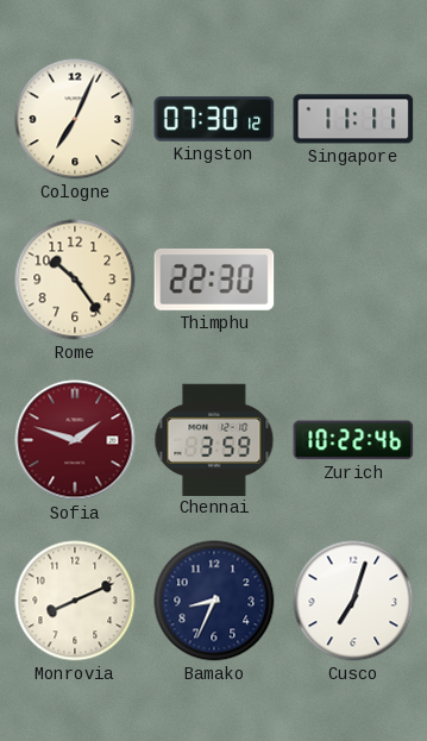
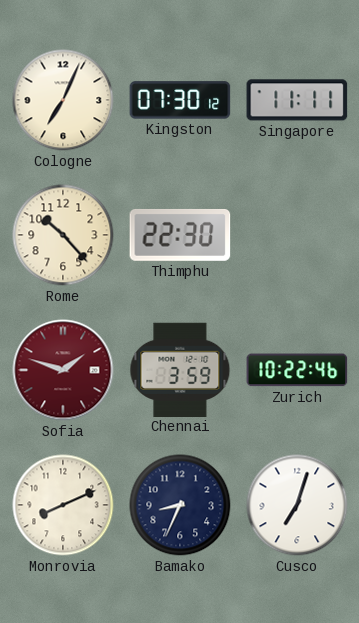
Rome: 10:24 -> 10:23 (63, 235)
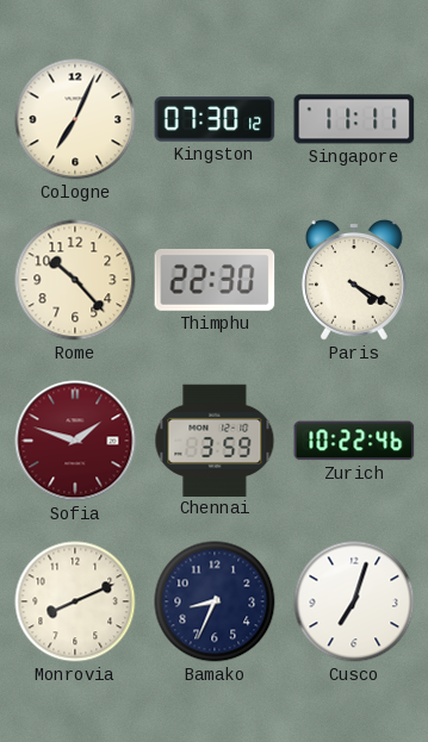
Paris: none -> 4:20 (354, 281)
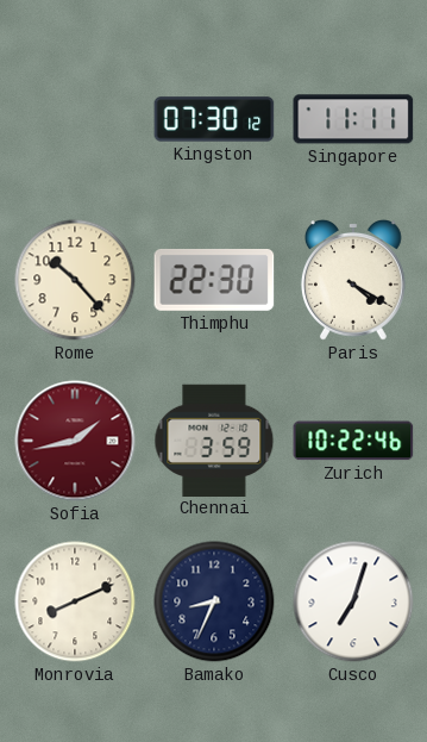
Cologne: 7:04 -> none (75, 119)
Sofia: 1:48 -> 1:43 (75, 441)
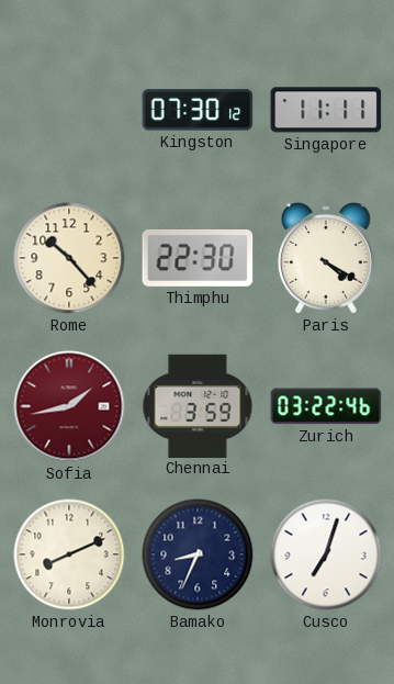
Zurich: 10:22 -> 03:22 (326, 406)
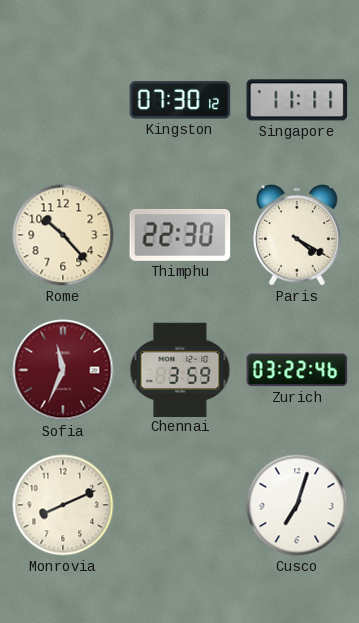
Sofia: 1:43 -> 11:34 (63, 370)
Bamako: 8:34 -> none (198, 554)
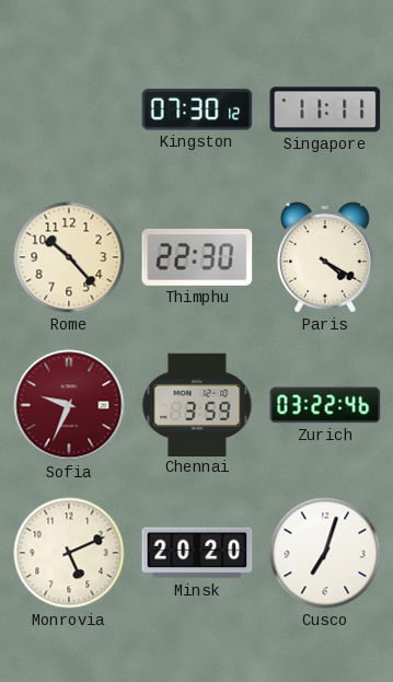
Sofia: 11:34 -> 9:34 (69, 405)
Monrovia: 8:11 -> 5:11 (69, 553)
Minsk: none -> 20:20 (197, 553)
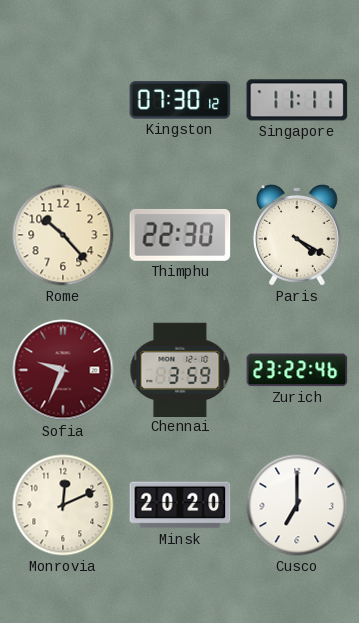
Zurich: 03:22 -> 23:22 (297, 370)
Monrovia: 5:11 -> 12:11 (63, 505)
Cusco: 7:03 -> 7:00 (297, 505)
